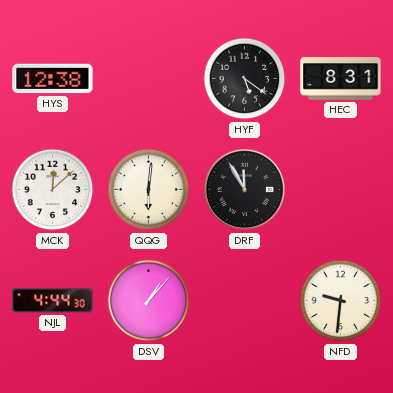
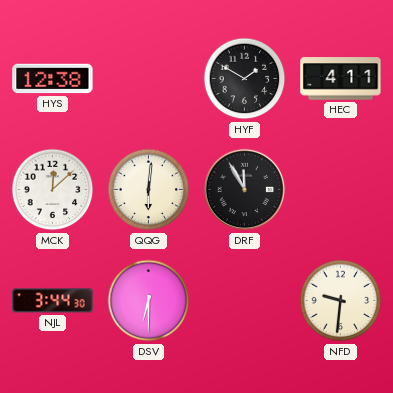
HYF: 5:21 -> 1:50 (245, 79)
HEC: 8:31 -> 4:11 (341, 79)
NJL: 4:44 -> 3:44 (53, 301)
DSV: 1:07 -> 6:30 (149, 301)
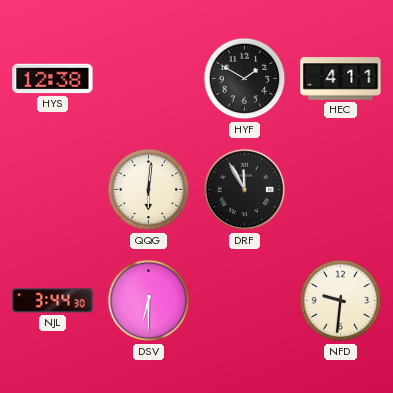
MCK: 12:08 -> none (53, 190)
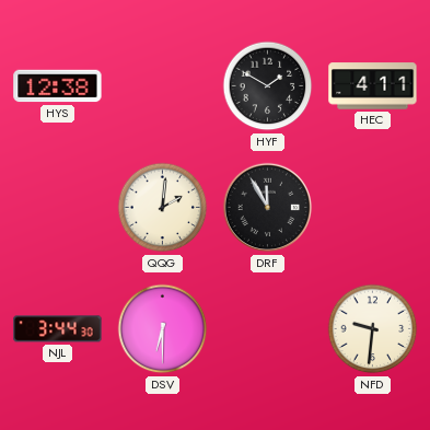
QQG: 6:01 -> 2:01 (163, 208)
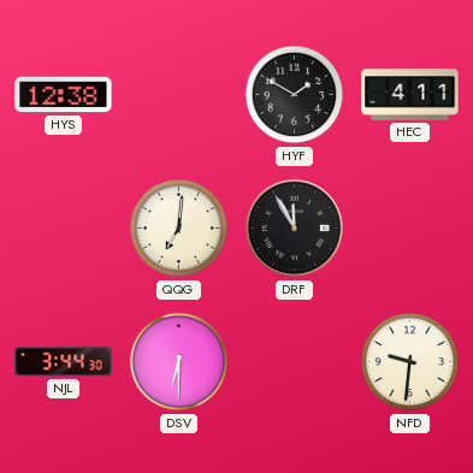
QQG: 2:01 -> 7:01 (179, 229)
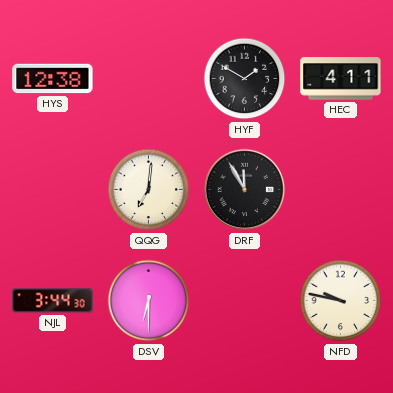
NFD: 9:31 -> 9:47 (341, 301)
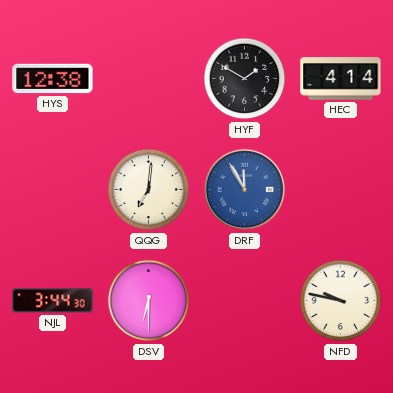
HEC: 4:11 -> 4:14 (341, 79)
DRF dial: black -> blue (245, 190)
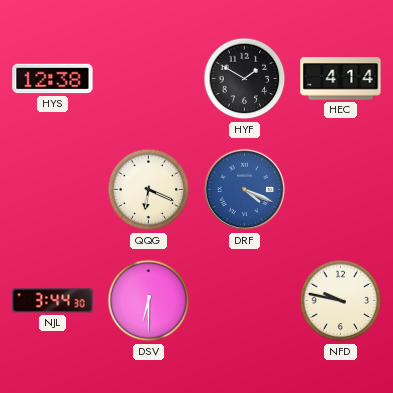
QQG: 7:01 -> 6:19 (149, 190)
DRF: 11:55 -> 4:19 (245, 190)
